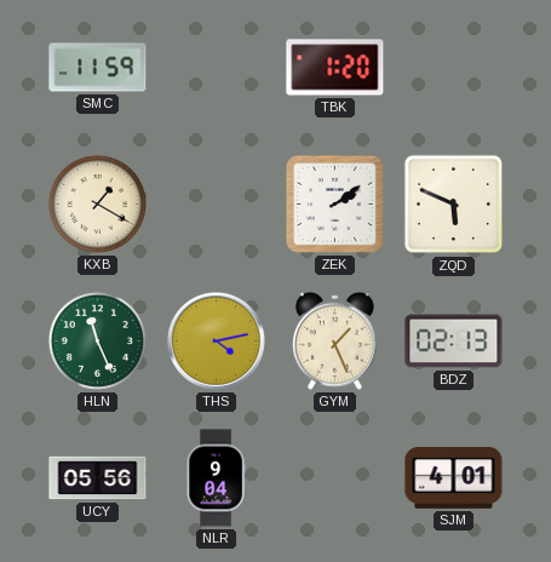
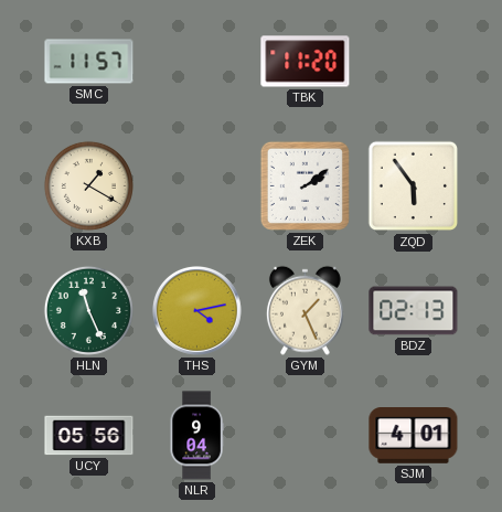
SMC: 11:59 -> 11:57 (89, 62)
TBK: 1:20 -> 11:20 (306, 62)
ZQD: 5:49 -> 5:54 (414, 186)
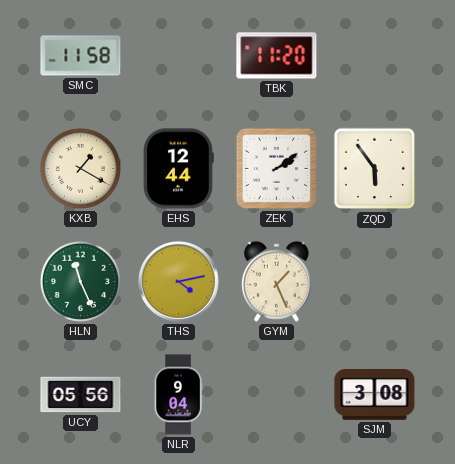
SMC: 11:57 -> 11:58 (81, 56)
EHS: none -> 12:44 (179, 169)
BDZ: 02:13 -> none (414, 311)
SJM: 4:01 -> 3:08 (375, 395)
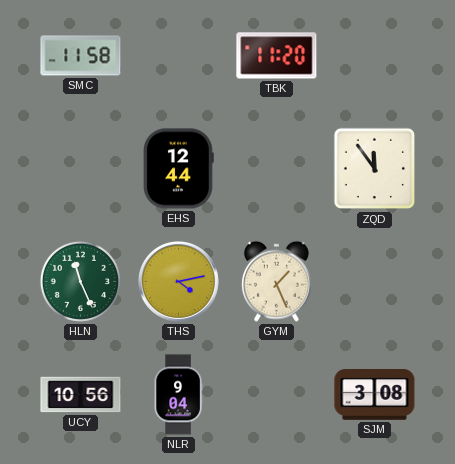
KXB: 1:20 -> none (80, 168)
ZEK: 2:09 -> none (276, 168)
ZQD: 5:54 -> 11:54 (375, 169)
UCY: 05:56 -> 10:56 (81, 395)
